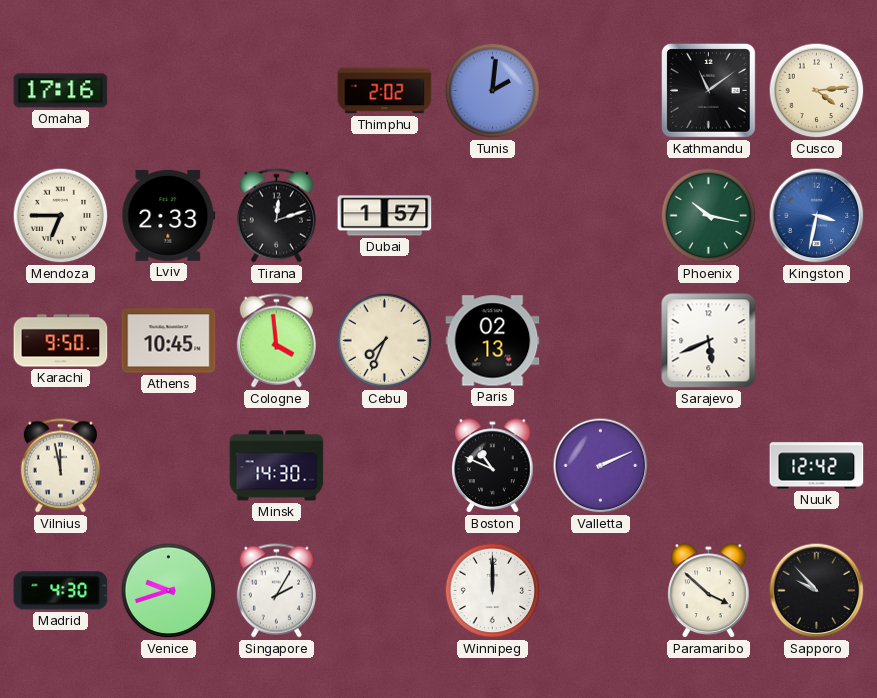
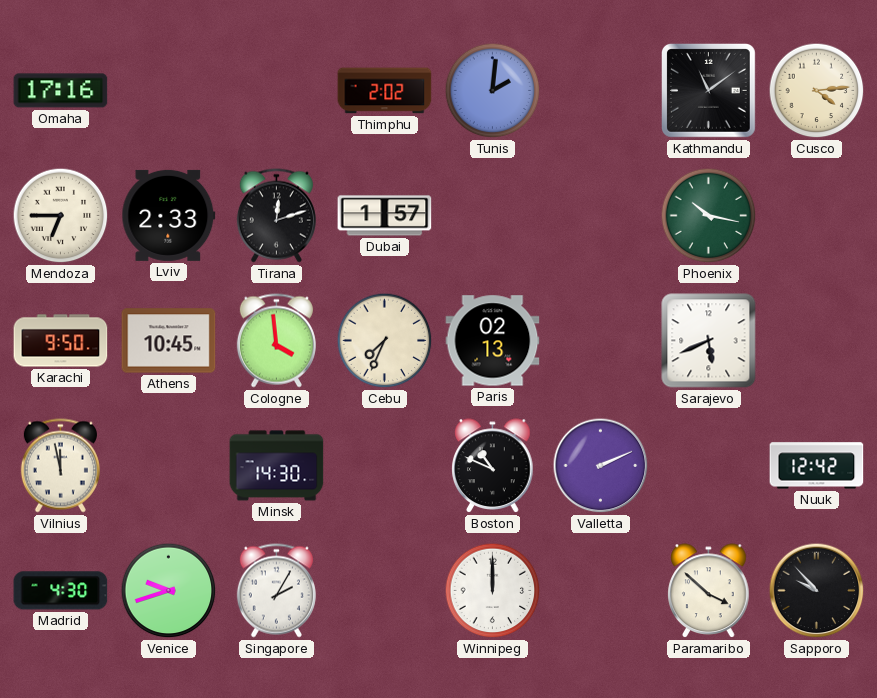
Kingston: 3:32 -> none (817, 216)
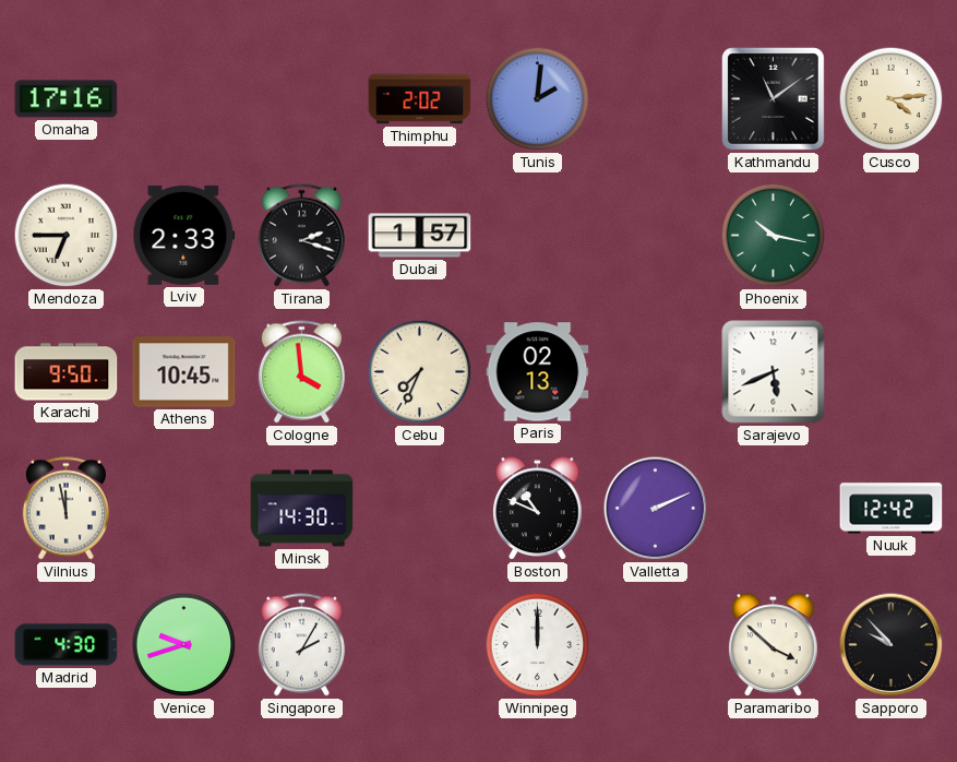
Tirana: 12:12 -> 2:18 (301, 236)
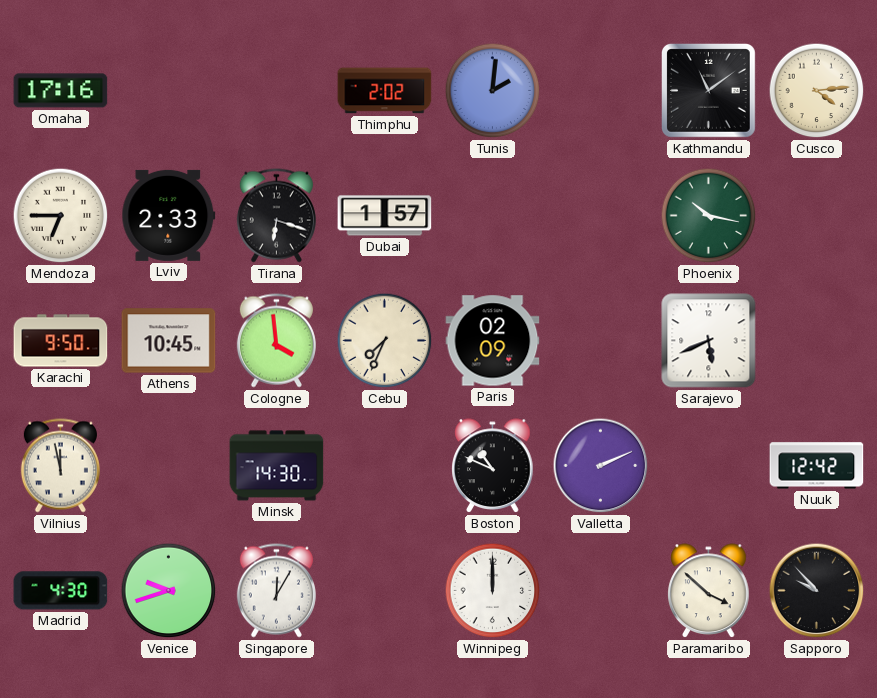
Tirana: 2:18 -> 6:18 (276, 216)
Paris: 02:13 -> 02:09 (493, 341)
Singapore: 2:05 -> 12:05 (276, 591)
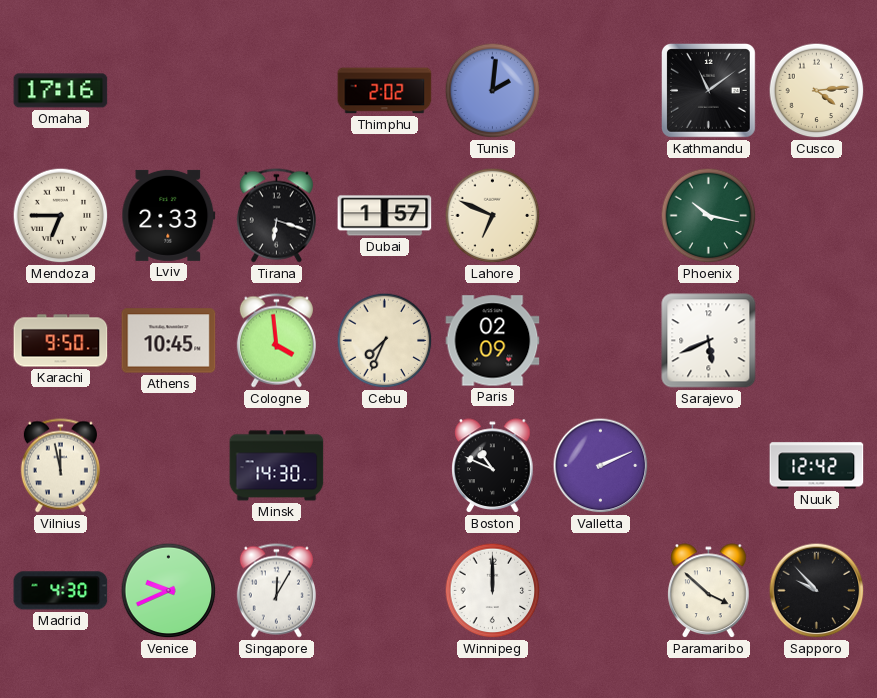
Lahore: none -> 6:49 (493, 216)
Venice: 9:42 -> 9:41 (169, 591)
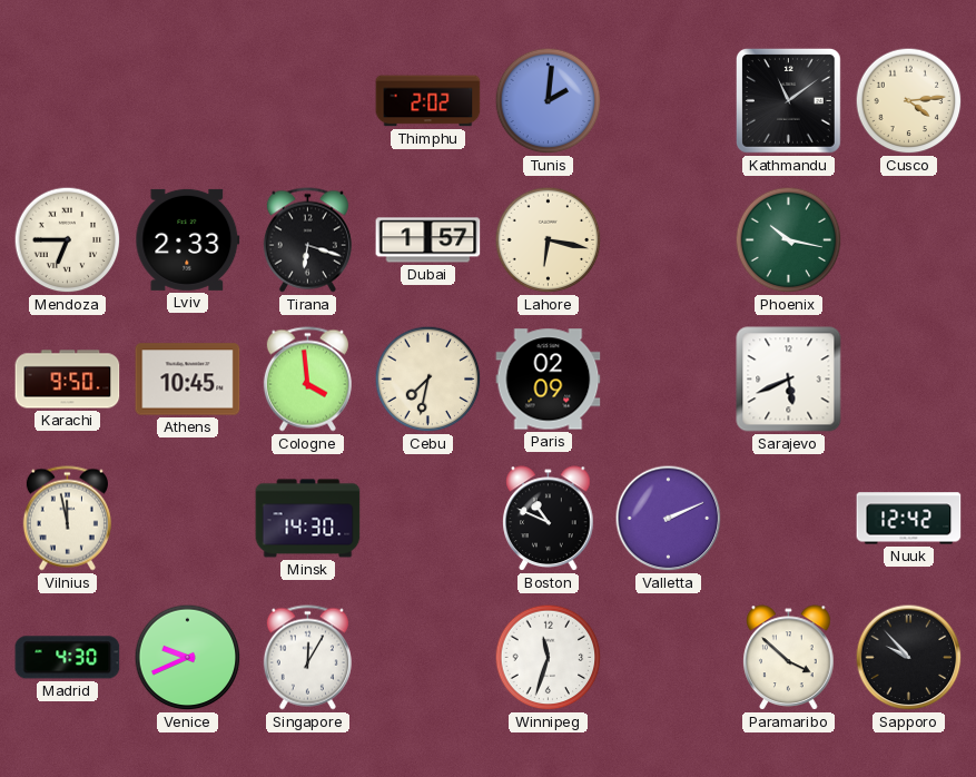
Omaha: 17:16 -> none (61, 91)
Lahore: 6:49 -> 6:17 (549, 240)
Cebu: 7:34 -> 7:32 (428, 380)
Winnipeg: 12:00 -> 11:33 (549, 658)
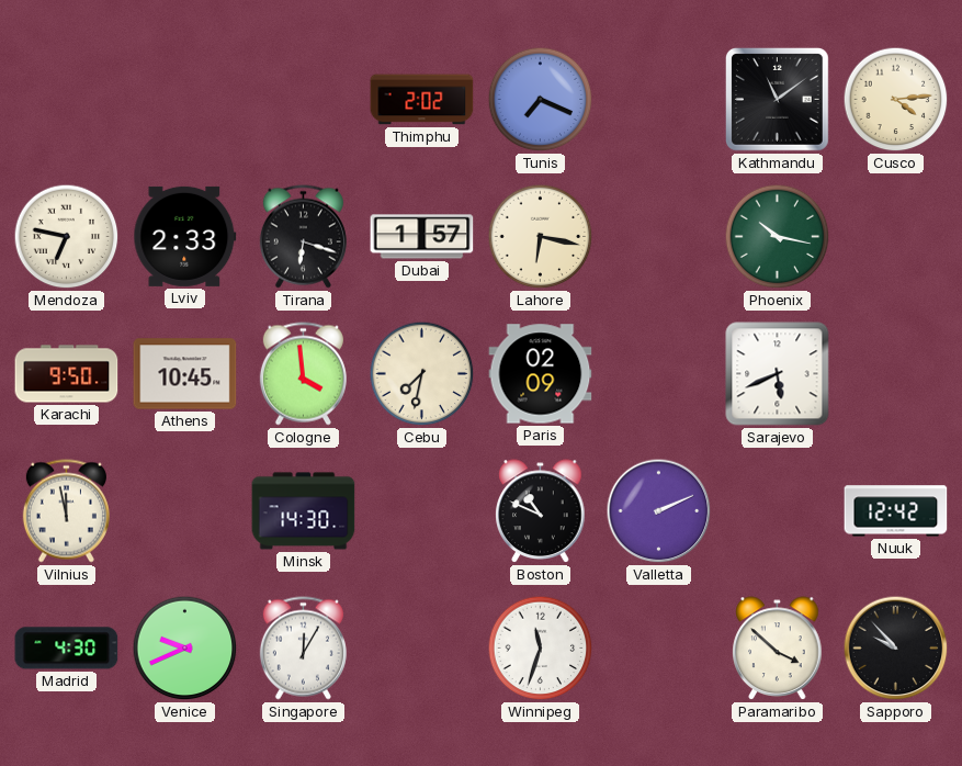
Tunis: 2:01 -> 7:19 (541, 100)
Mendoza: 6:45 -> 6:47 (67, 237)
